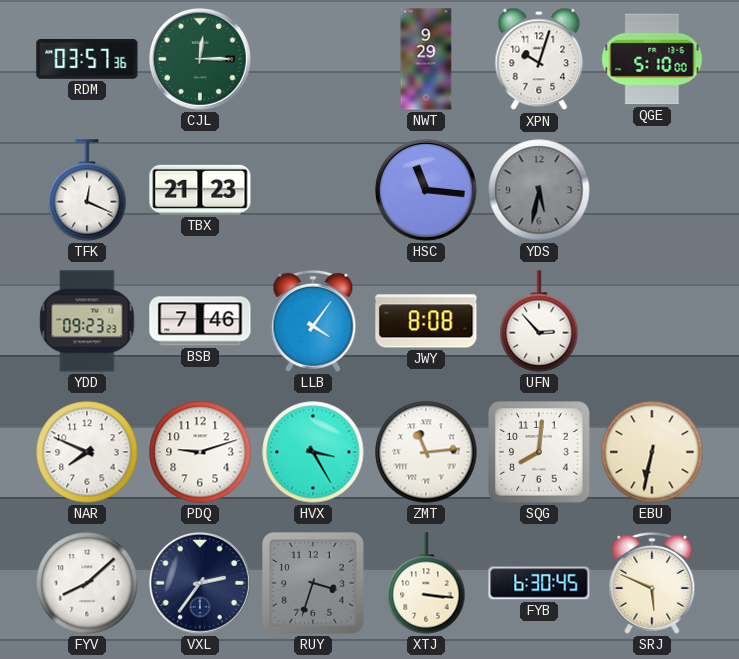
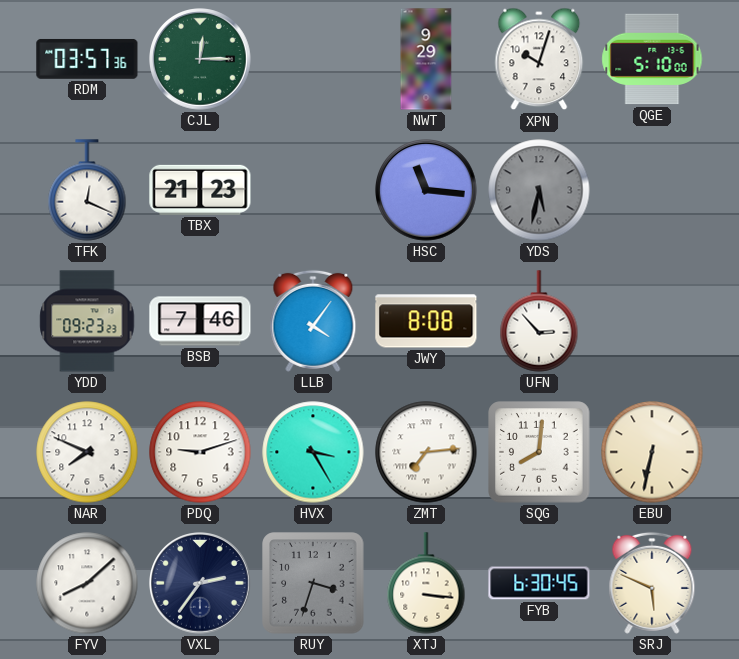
ZMT: 11:14 -> 7:14 (426, 452)
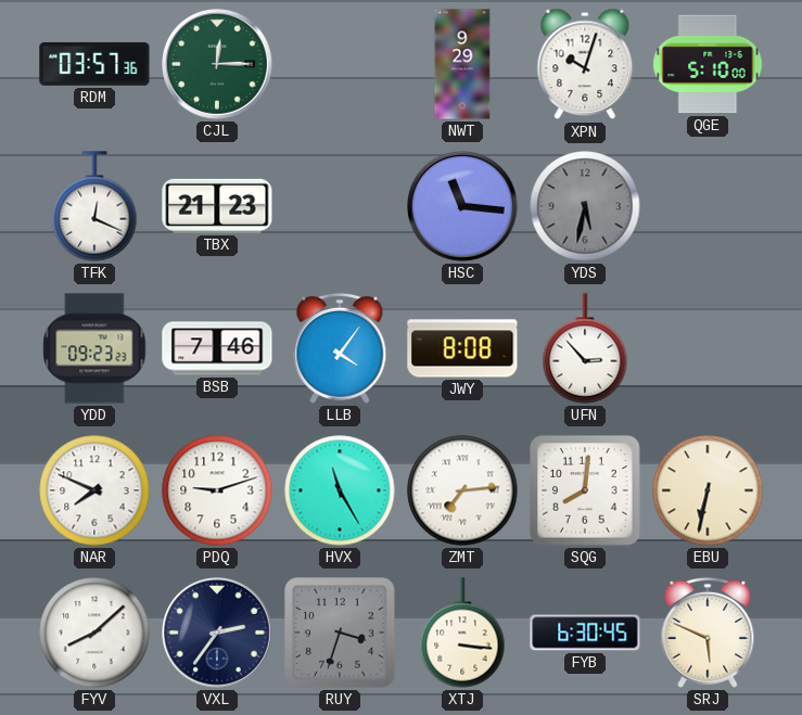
HVX: 3:25 -> 11:25 (340, 490)
